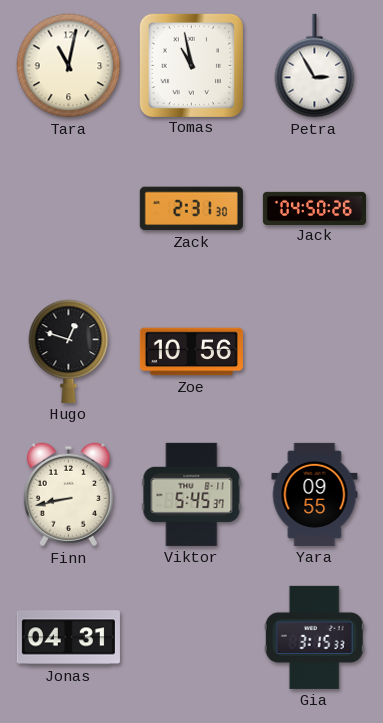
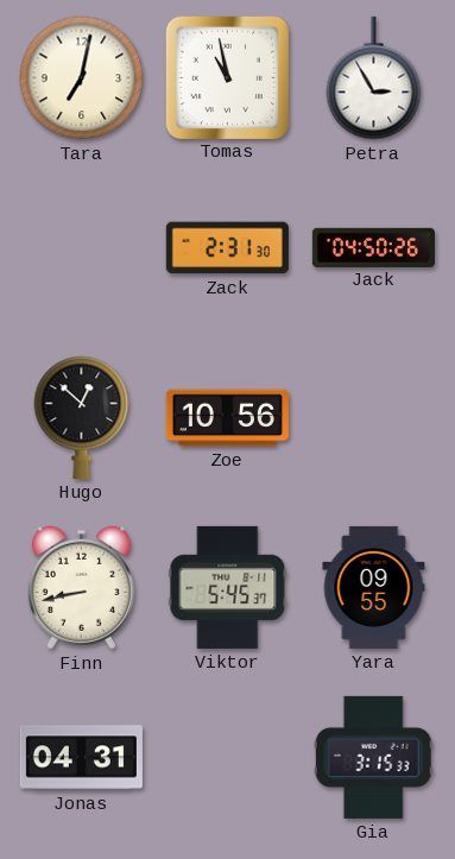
Tara: 11:02 -> 7:02 (82, 78)
Hugo: 12:48 -> 12:52 (82, 417)
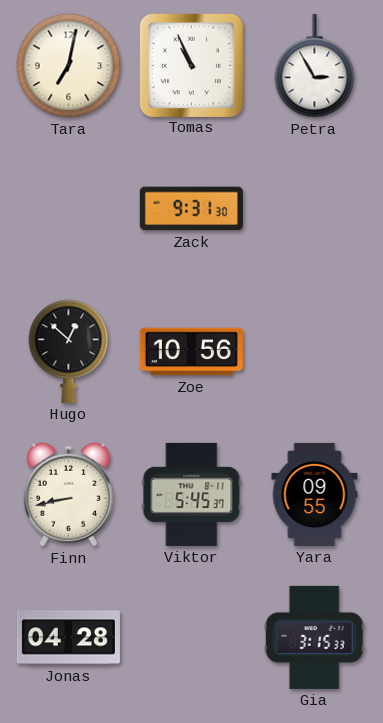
Tomas: 10:58 -> 10:56 (191, 65)
Zack: 2:31 -> 9:31 (191, 209)
Jack: 04:50 -> none (373, 247)
Jonas: 04:31 -> 04:28 (68, 638)
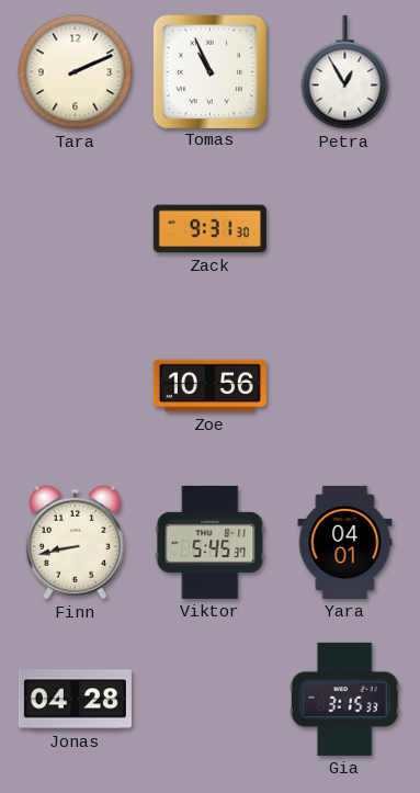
Tara: 7:02 -> 2:11 (76, 72)
Petra: 2:55 -> 12:55 (345, 72)
Hugo: 12:52 -> none (69, 351)
Yara: 09:55 -> 04:01 (345, 542)
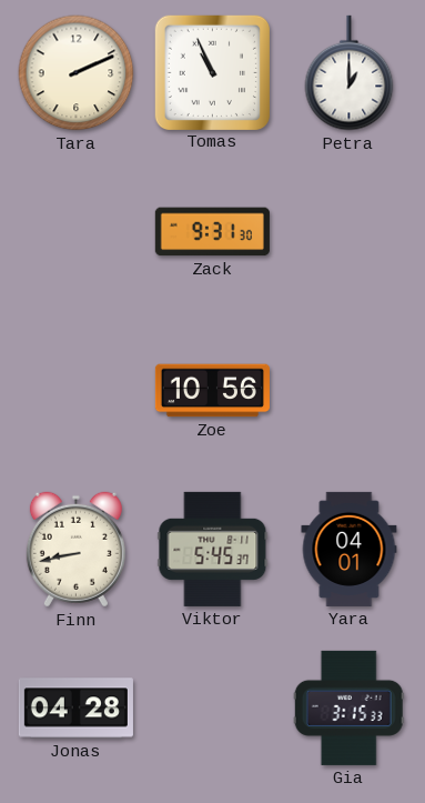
Petra: 12:55 -> 1:00 (350, 73)
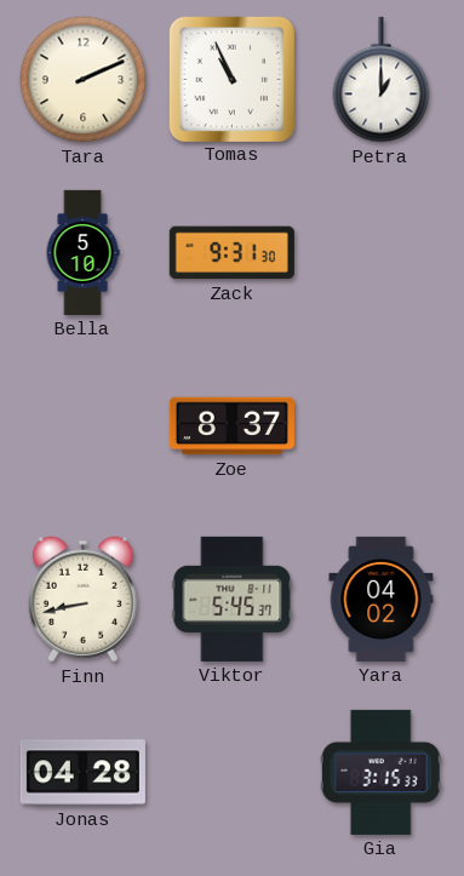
Bella: none -> 5:10 (82, 252)
Zoe: 10:56 -> 8:37 (231, 426)
Yara: 04:01 -> 04:02 (382, 599)
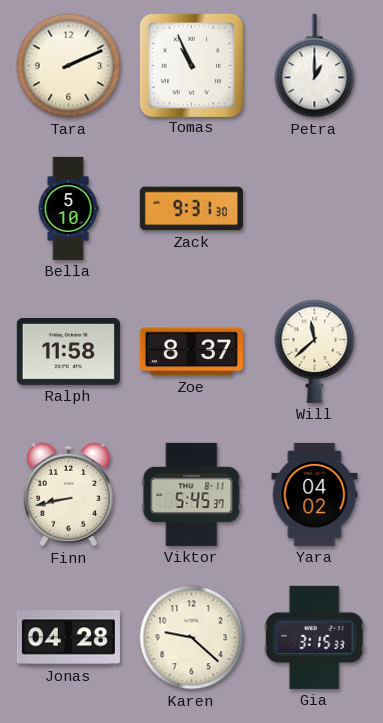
Ralph: none -> 11:58 (68, 351)
Will: none -> 11:38 (315, 351)
Karen: none -> 9:22 (192, 638)
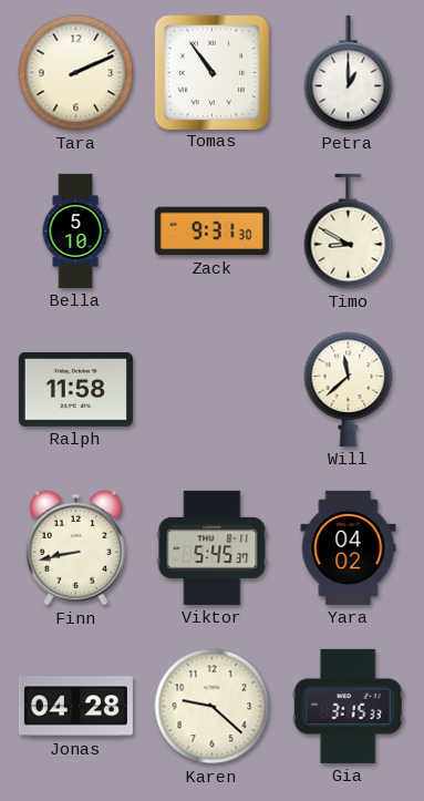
Tomas: 10:56 -> 10:54 (211, 72)
Timo: none -> 8:50 (349, 232)
Zoe: 8:37 -> none (191, 352)
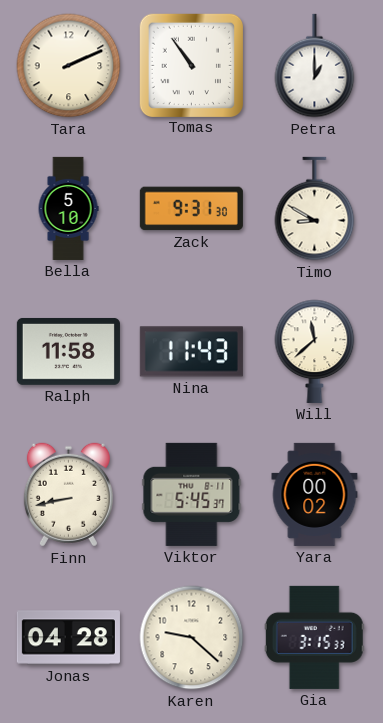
Nina: none -> 11:43 (191, 352)
Yara: 04:02 -> 00:02 (315, 494)
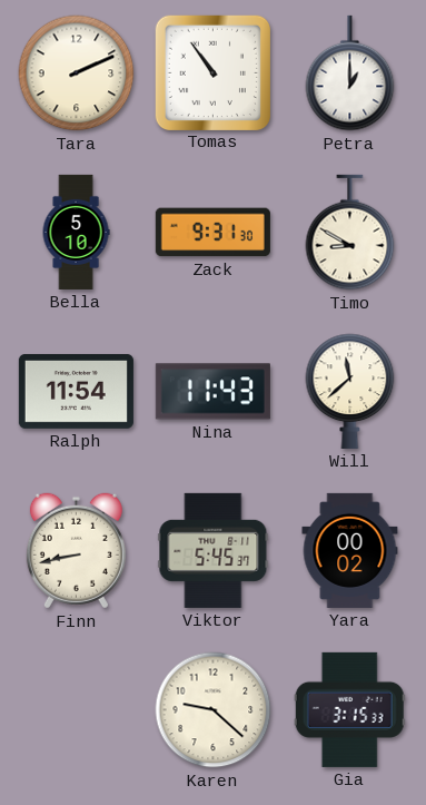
Ralph: 11:58 -> 11:54 (76, 391)
Jonas: 04:28 -> none (68, 638)
